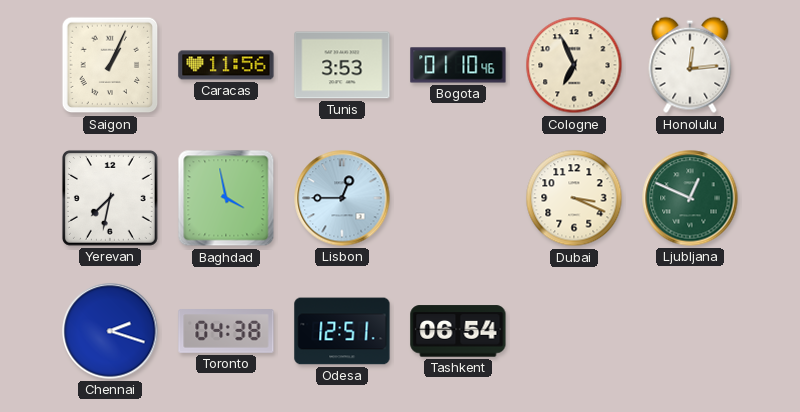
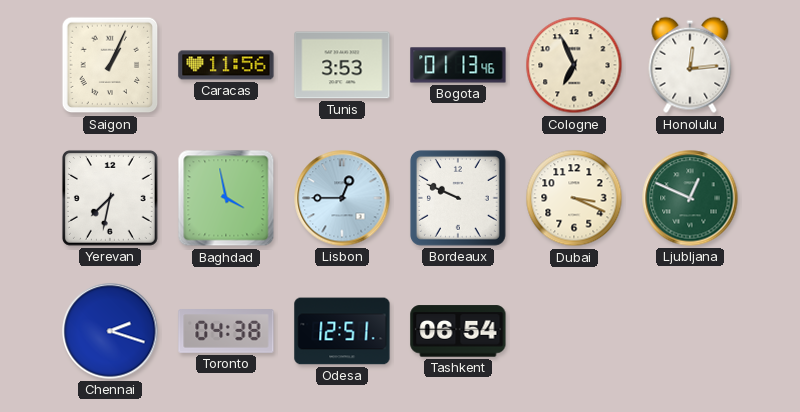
Bogota: 01:10 -> 01:13 (458, 65)
Bordeaux: none -> 9:49 (458, 198)
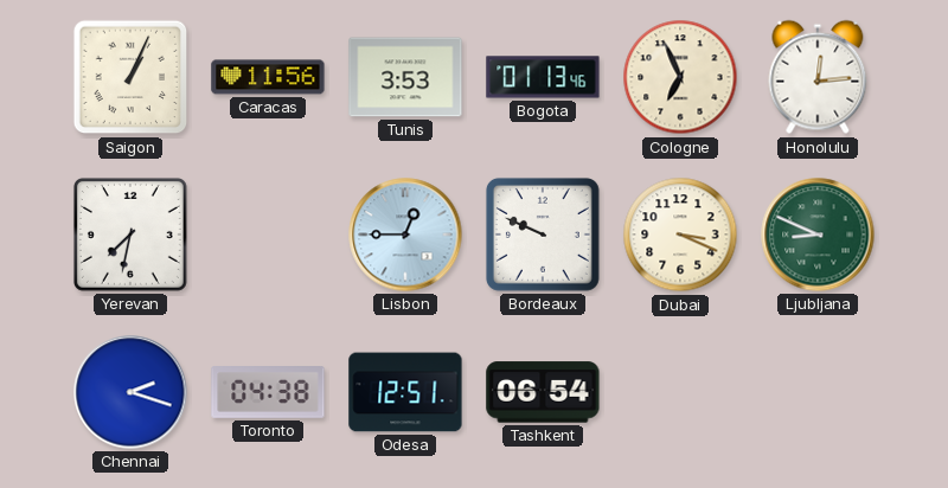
Baghdad: 3:58 -> none (226, 198)
Ljubljana: 12:49 -> 8:49 (818, 235)
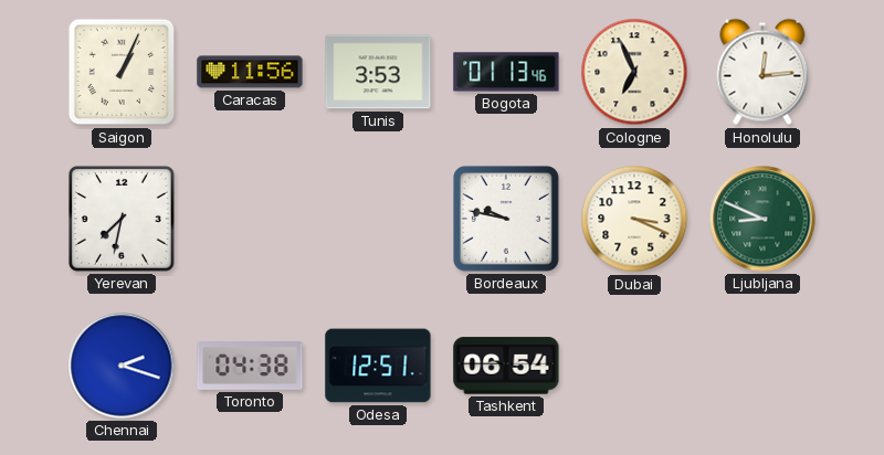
Lisbon: 12:45 -> none (405, 235)
Bordeaux: 9:49 -> 9:47 (506, 219)
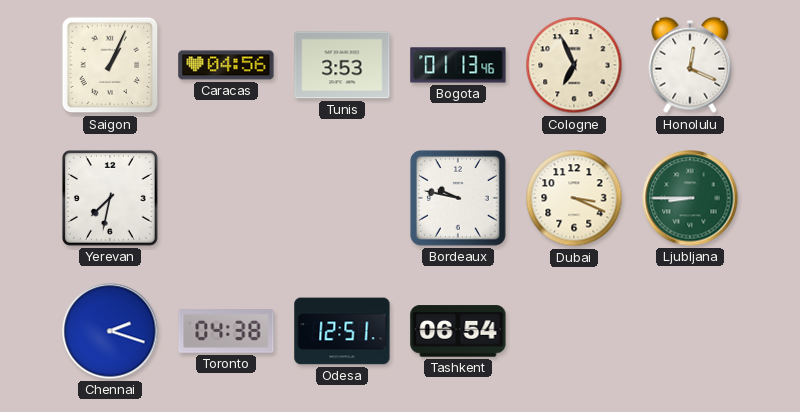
Caracas: 11:56 -> 04:56 (226, 65)
Honolulu: 12:14 -> 12:19 (690, 65)
Ljubljana: 8:49 -> 8:45 (690, 198)
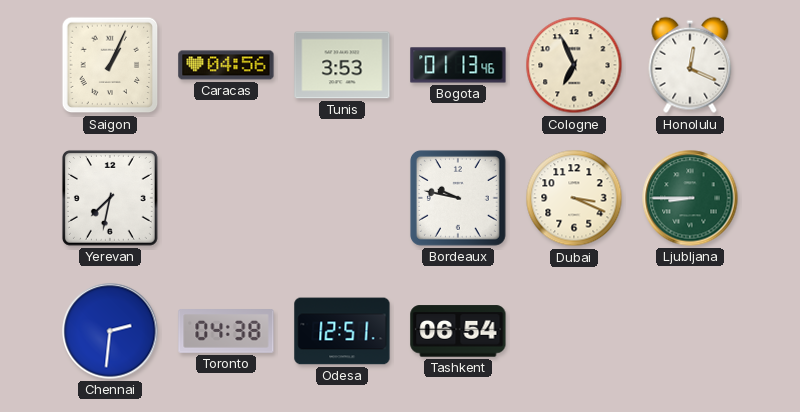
Chennai: 2:18 -> 2:31 (110, 331)
